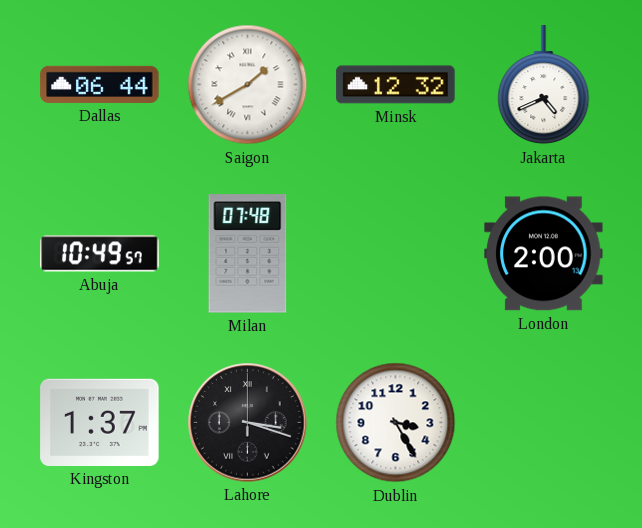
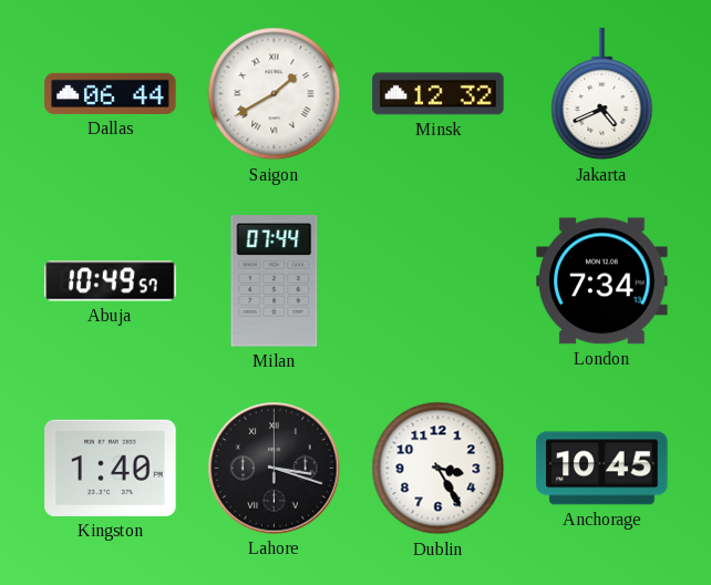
Milan: 07:48 -> 07:44 (275, 281)
London: 2:00 -> 7:34 (602, 281)
Kingston: 1:37 -> 1:40 (111, 468)
Anchorage: none -> 10:45 (602, 469)
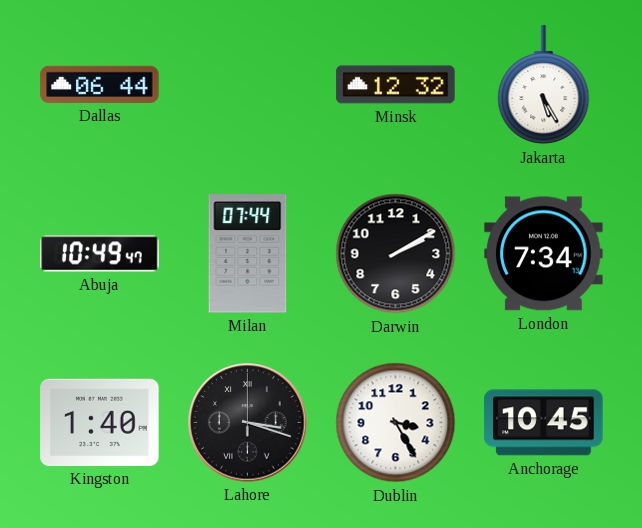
Saigon: 1:40 -> none (275, 94)
Jakarta: 4:41 -> 5:25 (544, 85)
Abuja: 10:49:57 -> 10:49:47 (100, 254)
Darwin: none -> 2:10 (396, 254)
